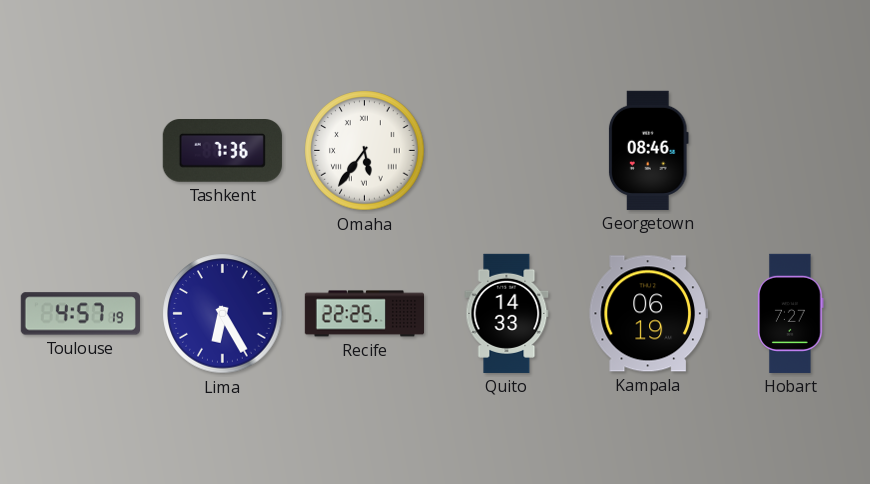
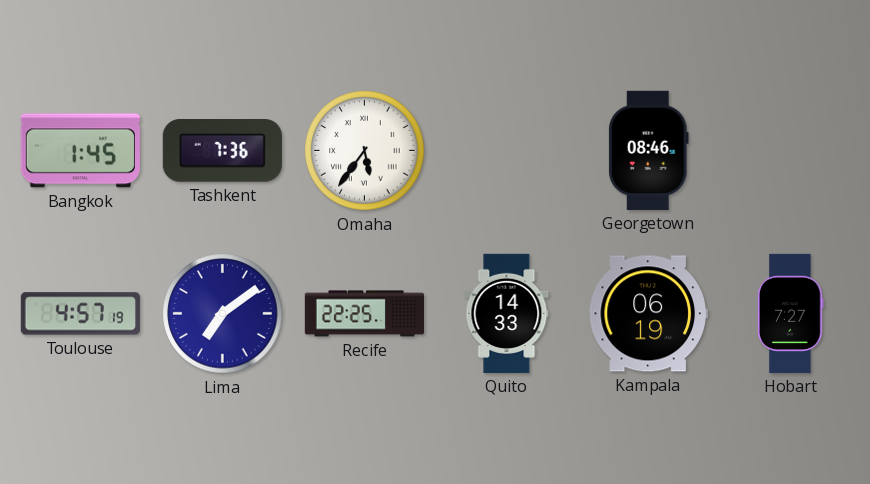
Bangkok: none -> 1:45 (80, 151)
Lima: 6:25 -> 7:09 (223, 314)
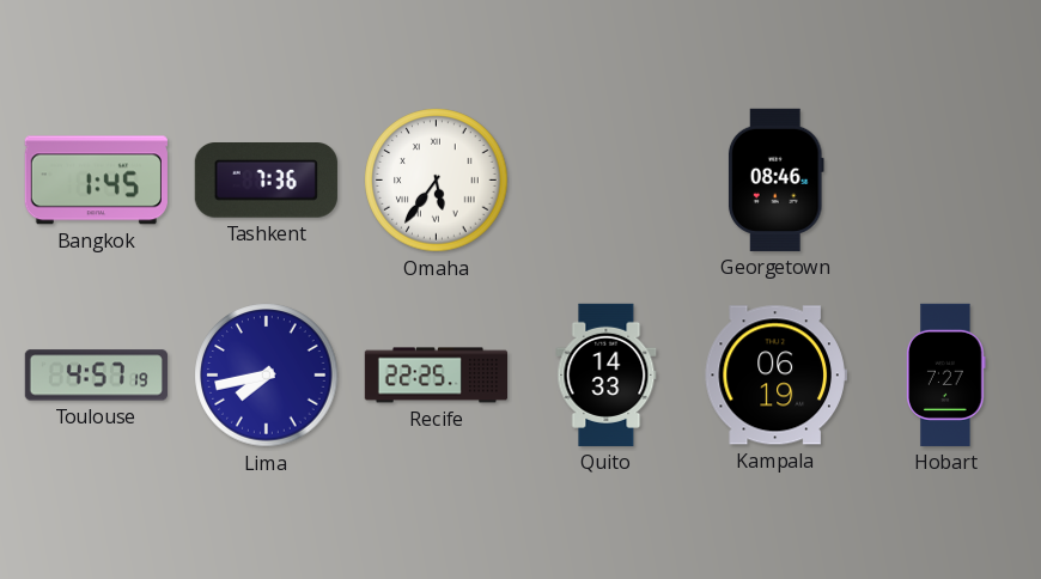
Lima: 7:09 -> 7:43 (267, 376)
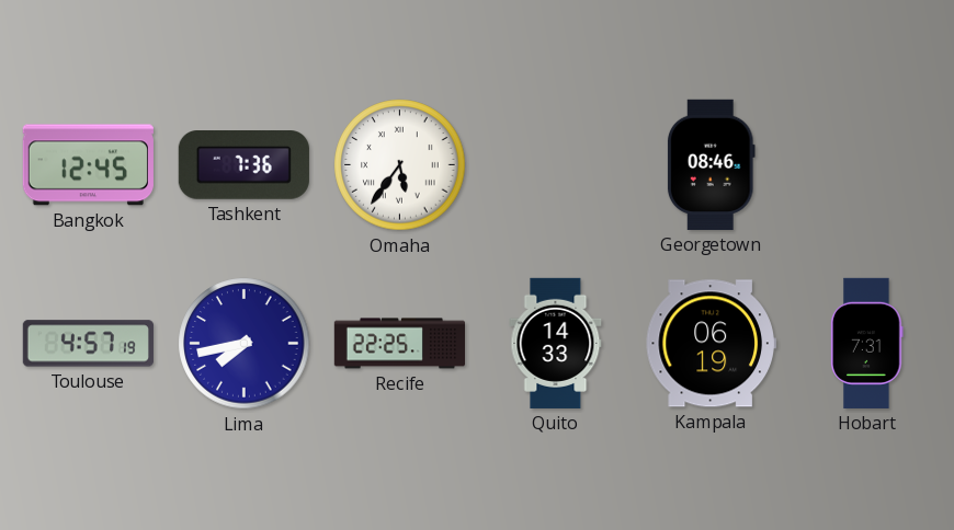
Bangkok: 1:45 -> 12:45 (88, 165)
Hobart: 7:27 -> 7:31 (867, 343)
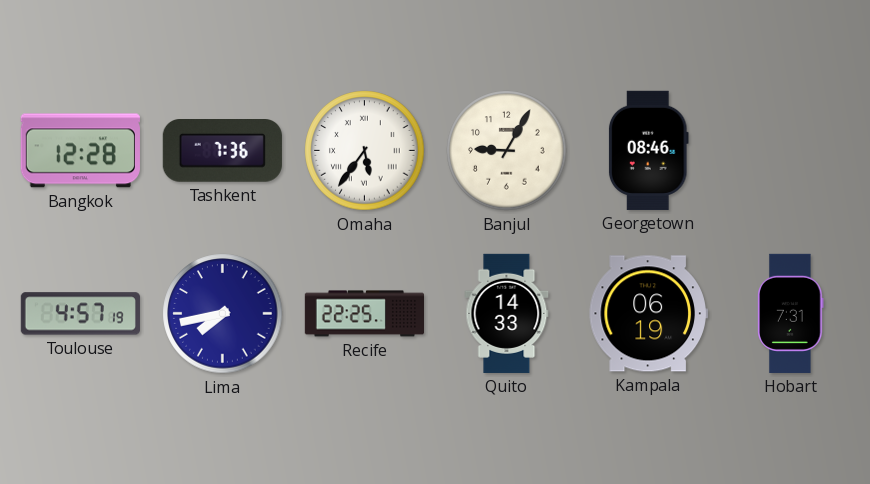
Bangkok: 12:45 -> 12:28 (80, 151)
Banjul: none -> 9:05 (507, 151)
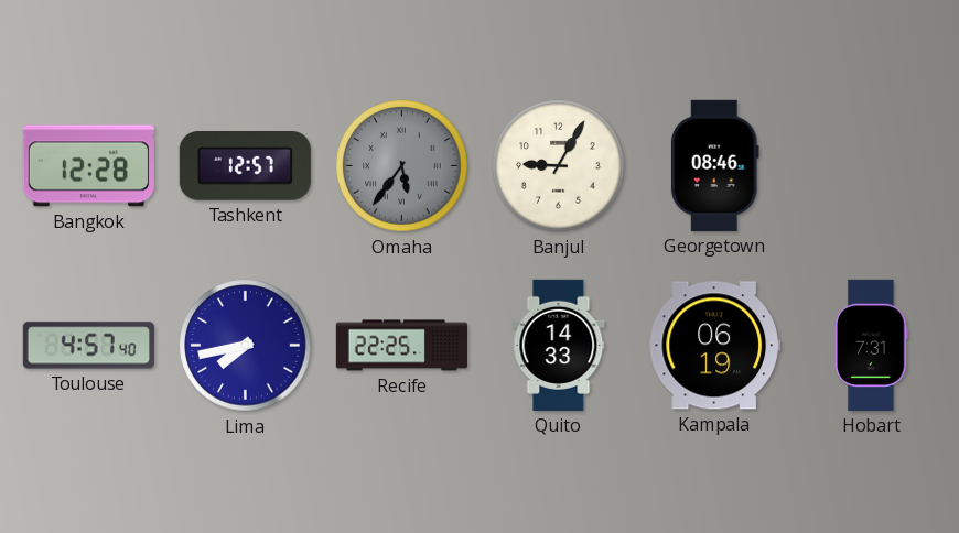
Tashkent: 7:36 -> 12:57 (245, 166)
Omaha dial: white -> grey (402, 166)
Toulouse: 4:57:19 -> 4:57:40 (88, 346)
